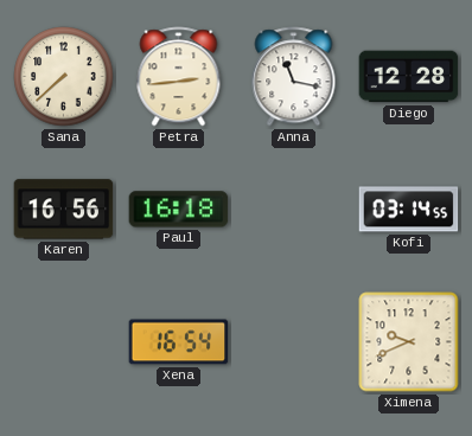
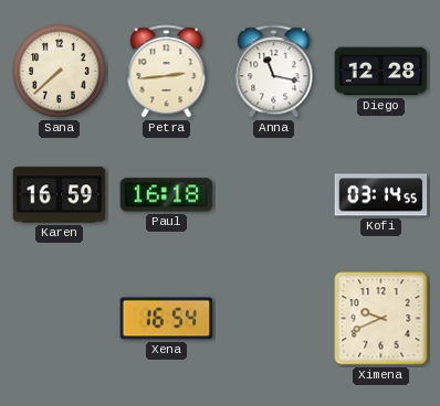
Karen: 16:56 -> 16:59 (60, 195)
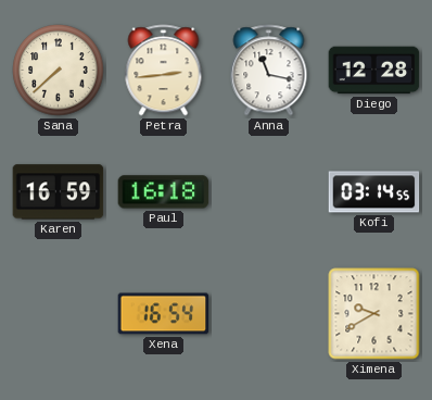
Ximena: 9:41 -> 9:40 (374, 314)
